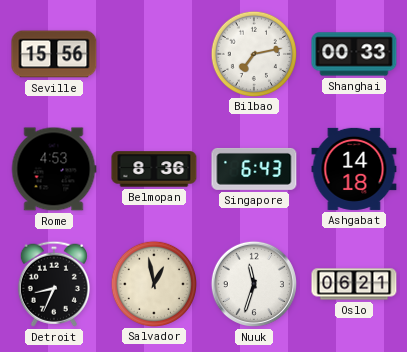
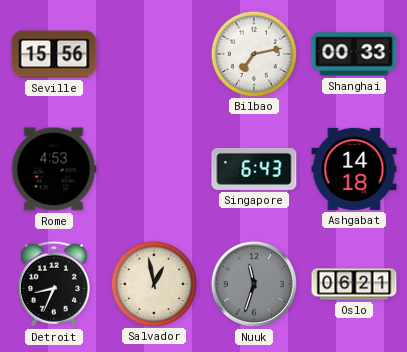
Belmopan: 8:36 -> none (154, 169)
Nuuk dial: white -> grey (254, 284)
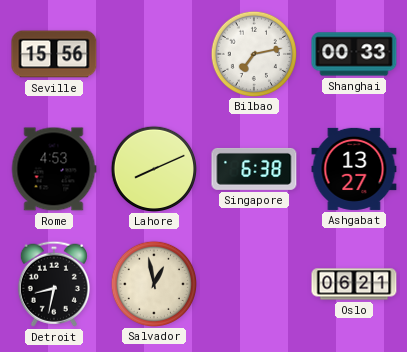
Lahore: none -> 8:11 (153, 168)
Singapore: 6:43 -> 6:38 (254, 169)
Ashgabat: 14:18 -> 13:27 (354, 169)
Detroit: 8:34 -> 8:32 (54, 284)
Nuuk: 11:33 -> none (254, 284)
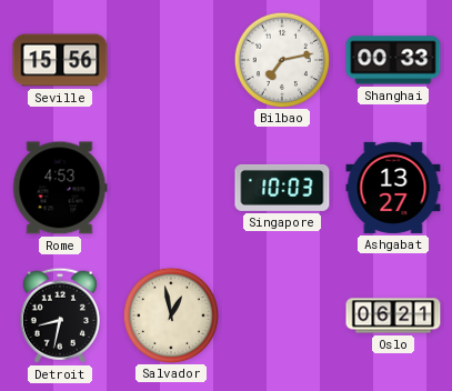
Lahore: 8:11 -> none (153, 168)
Singapore: 6:38 -> 10:03 (282, 188)
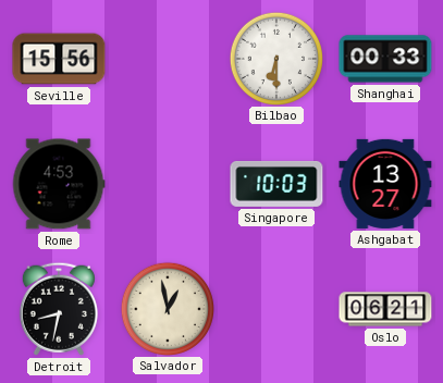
Bilbao: 7:13 -> 6:30 (275, 58)
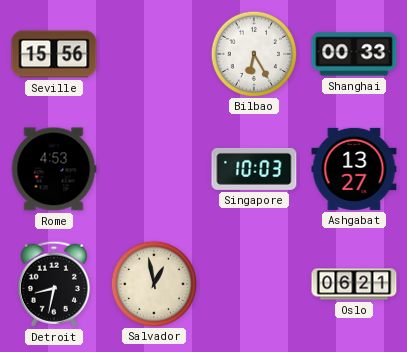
Bilbao: 6:30 -> 6:25 (253, 53)
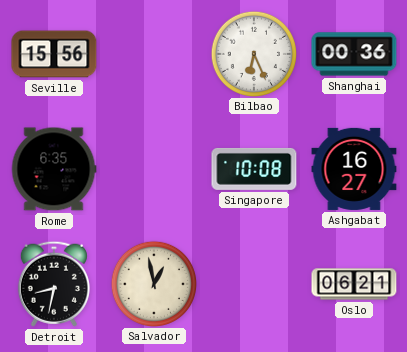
Bilbao: 6:25 -> 6:26 (253, 53)
Shanghai: 00:33 -> 00:36 (354, 54)
Rome: 4:53 -> 6:35 (54, 169)
Singapore: 10:03 -> 10:08 (254, 169)
Ashgabat: 13:27 -> 16:27 (354, 169)
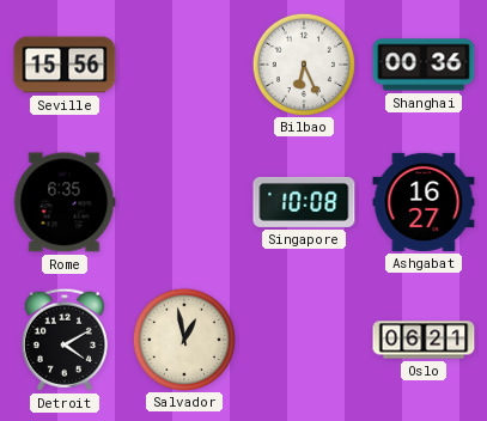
Detroit: 8:32 -> 4:10 (65, 340)
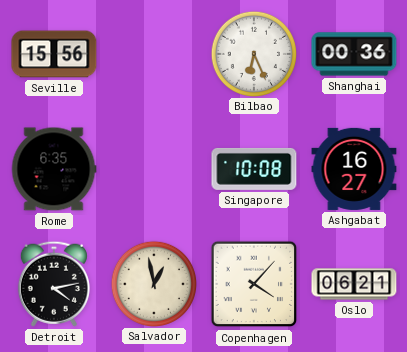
Detroit: 4:10 -> 4:13 (54, 284)
Copenhagen: none -> 4:07 (254, 284)
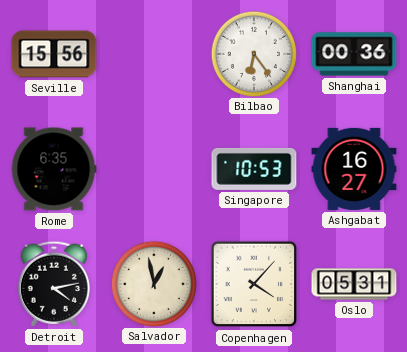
Bilbao: 6:26 -> 6:24 (253, 53)
Singapore: 10:08 -> 10:53 (254, 169)
Oslo: 06:21 -> 05:31 (354, 284)
